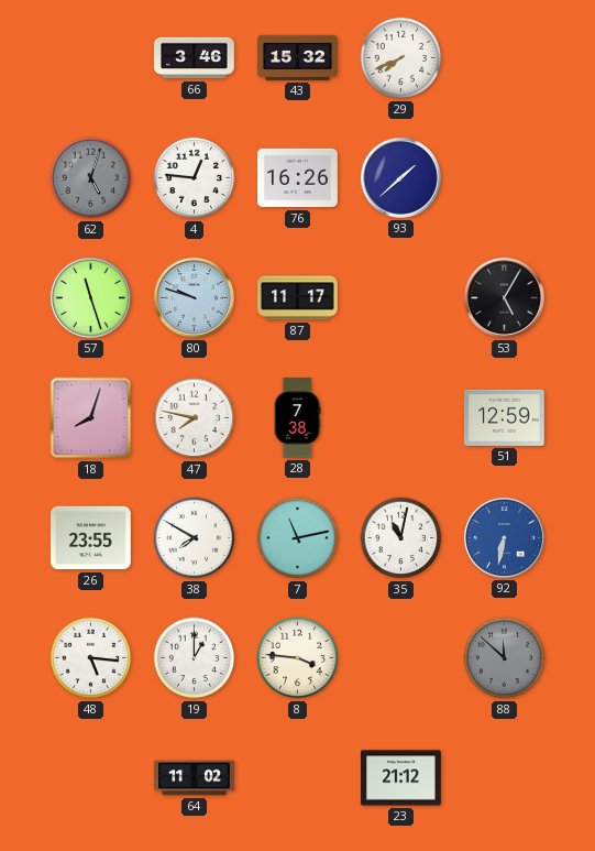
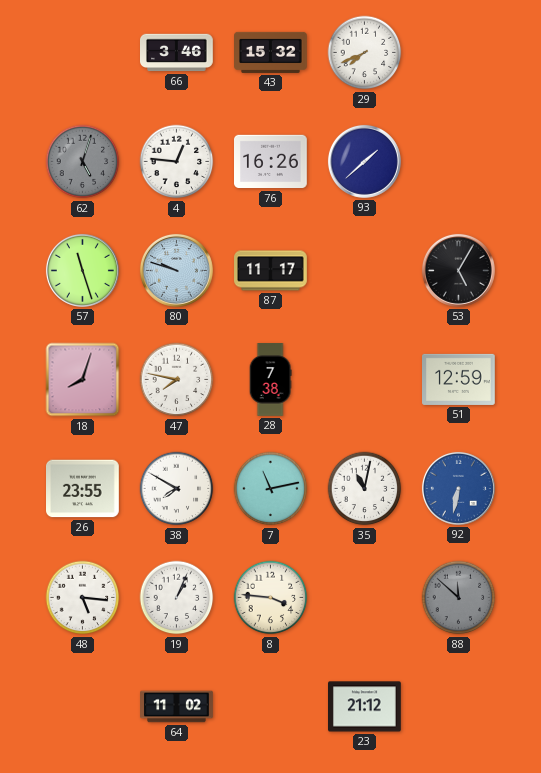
19: 1:00 -> 1:04 (177, 598)
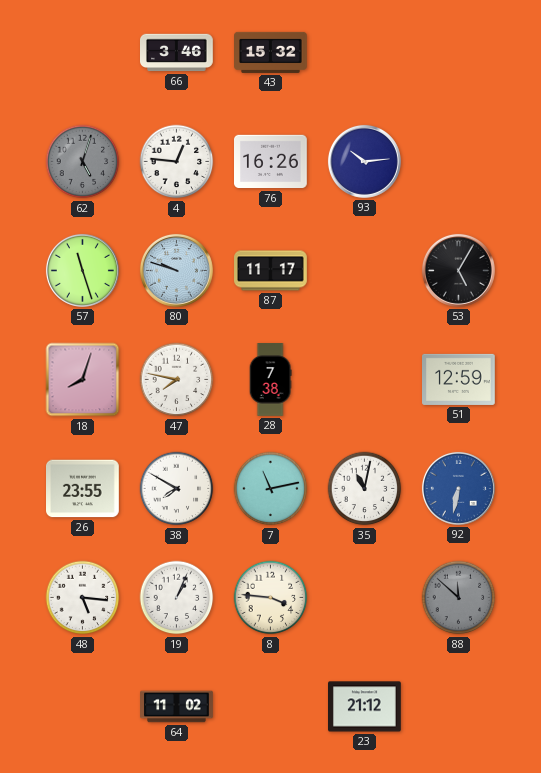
29: 7:41 -> none (365, 53)
93: 1:38 -> 10:14 (364, 161)
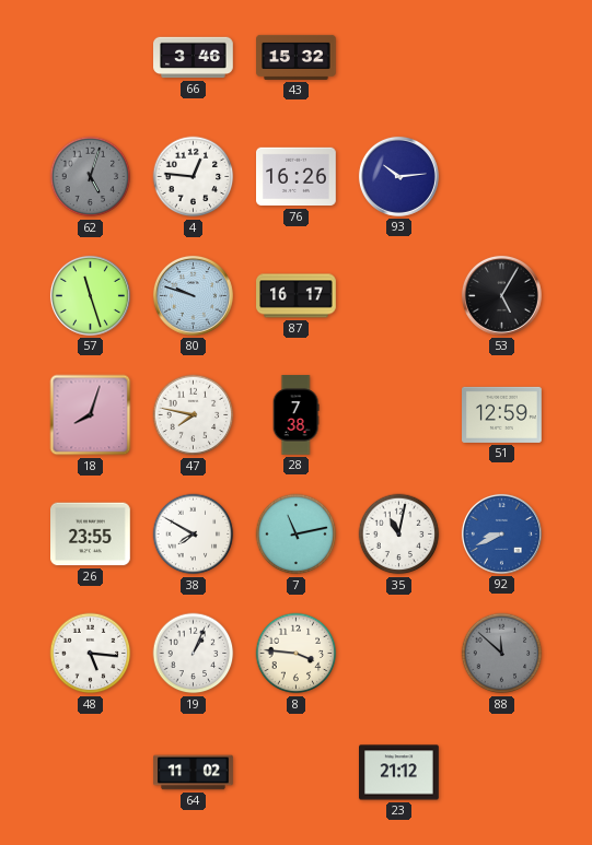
87: 11:17 -> 16:17 (297, 296)
92: 6:32 -> 8:41 (501, 533)
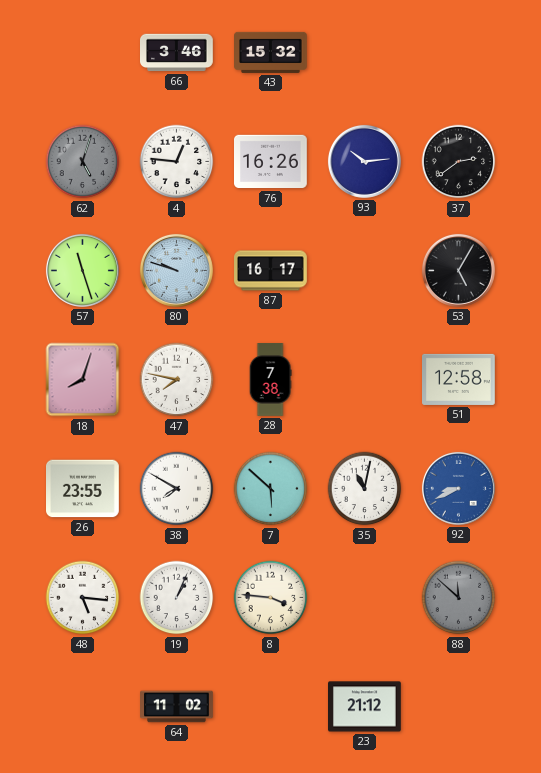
37: none -> 2:39 (459, 162)
51: 12:59 -> 12:58 (459, 379)
7: 11:13 -> 5:52 (271, 489)
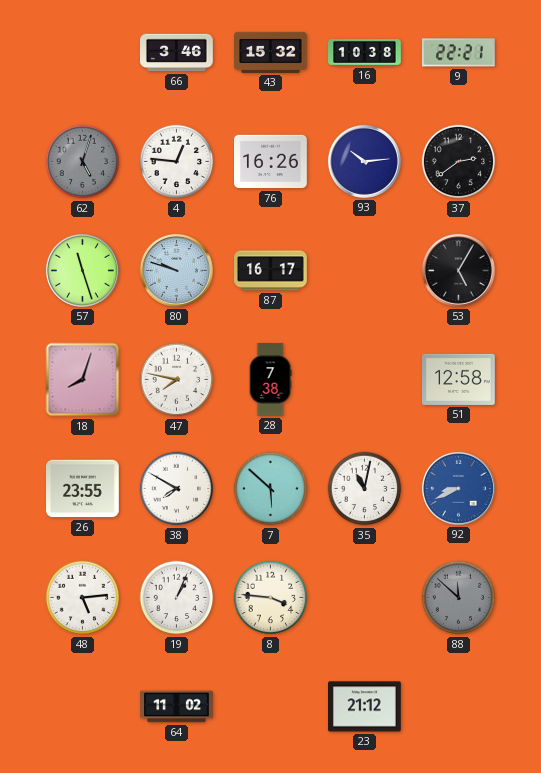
16: none -> 10:38 (365, 53)
9: none -> 22:21 (459, 53)
48: 5:16 -> 5:14 (83, 598)
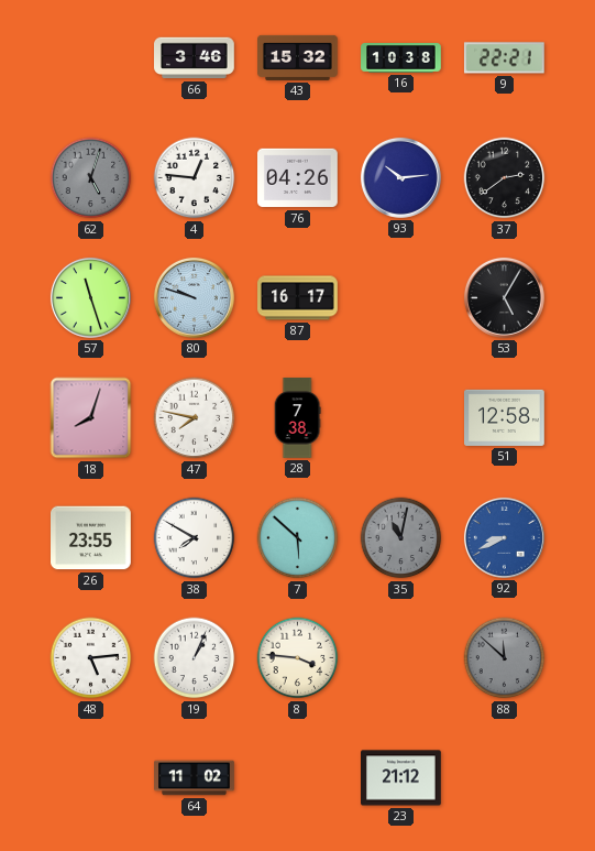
76: 16:26 -> 04:26 (298, 178)
35 dial: white -> grey (401, 538)
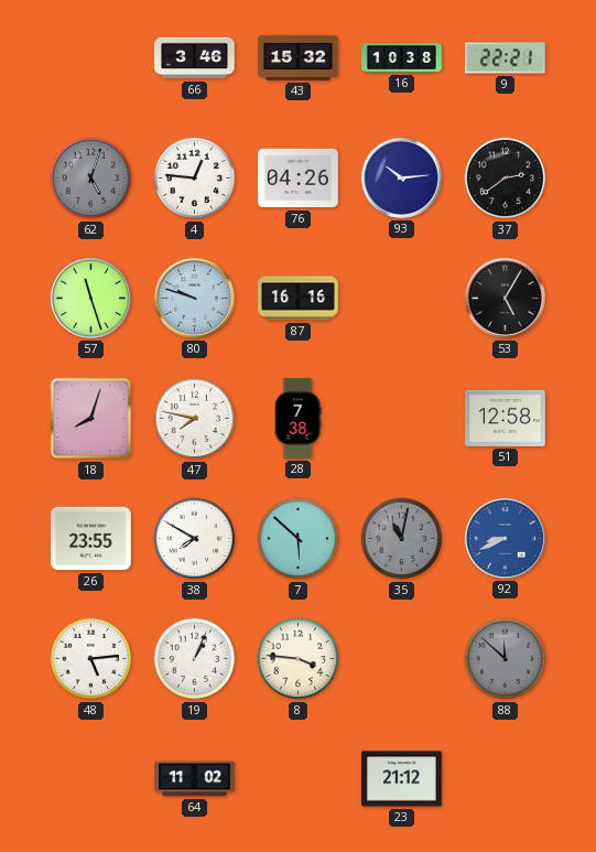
87: 16:17 -> 16:16 (299, 299)
